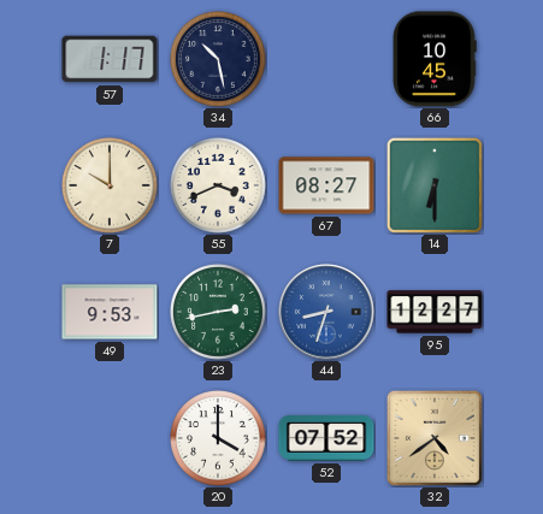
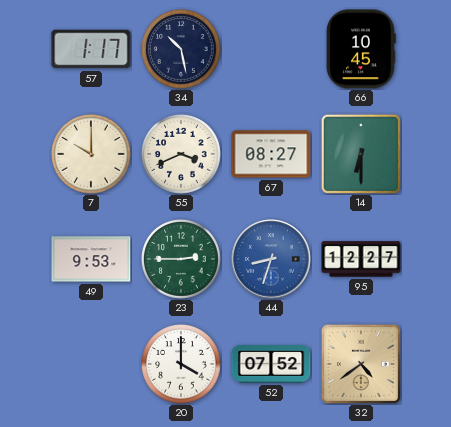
23: 2:43 -> 2:45 (182, 260)
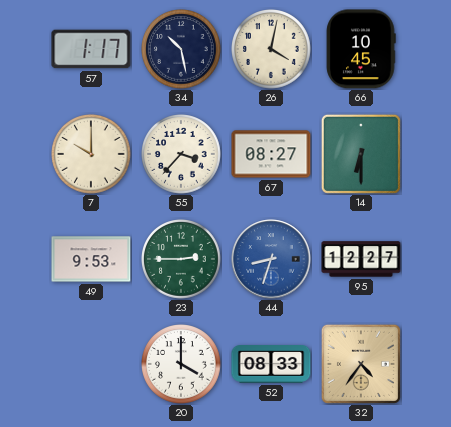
26: none -> 4:02 (272, 50)
55: 3:41 -> 3:37 (182, 155)
52: 07:52 -> 08:33 (271, 365)
32: 4:39 -> 4:36 (361, 364)
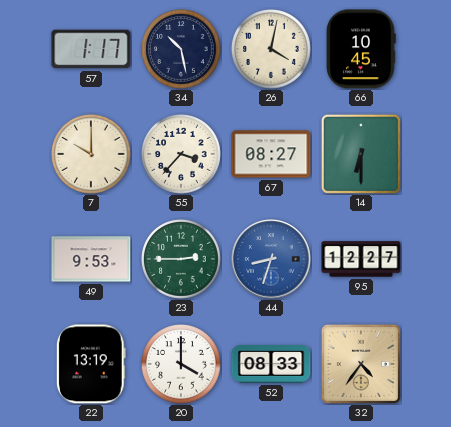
22: none -> 13:19 (91, 364)
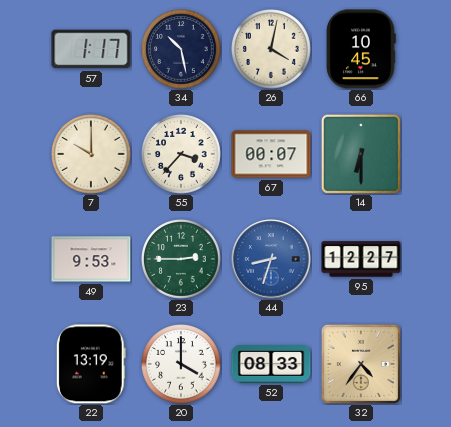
67: 08:27 -> 00:07 (271, 154)
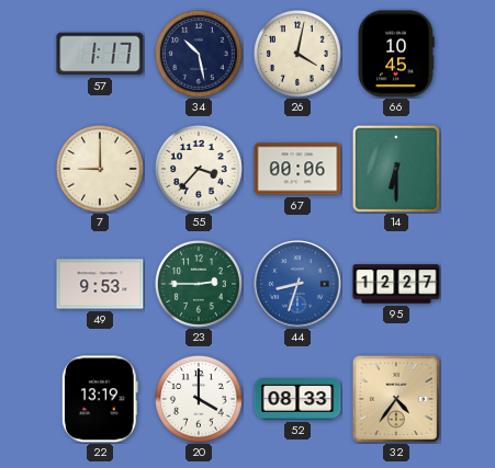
7: 10:00 -> 9:00 (101, 170)
67: 00:07 -> 00:06 (297, 169)
